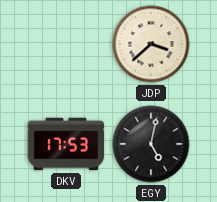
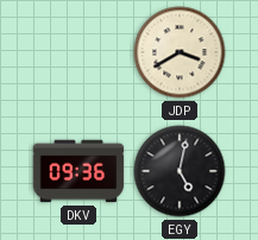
JDP: 3:38 -> 3:40 (180, 52)
DKV: 17:53 -> 09:36 (78, 171)
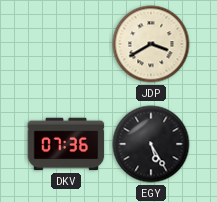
DKV: 09:36 -> 07:36 (66, 144)
EGY: 5:02 -> 5:25 (151, 144)
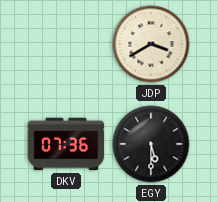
EGY: 5:25 -> 5:30 (151, 144)
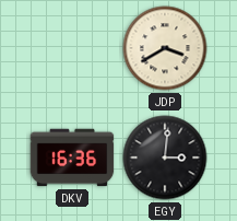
DKV: 07:36 -> 16:36 (72, 158)
EGY: 5:30 -> 3:01 (165, 158)
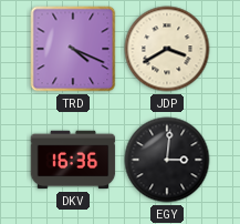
TRD: none -> 4:19 (73, 49)
